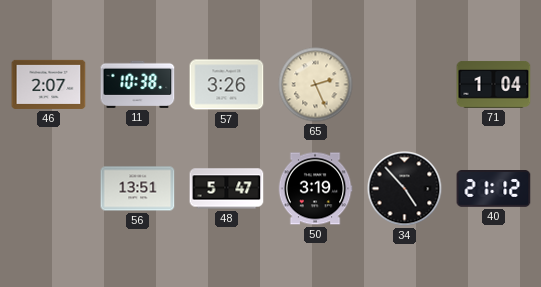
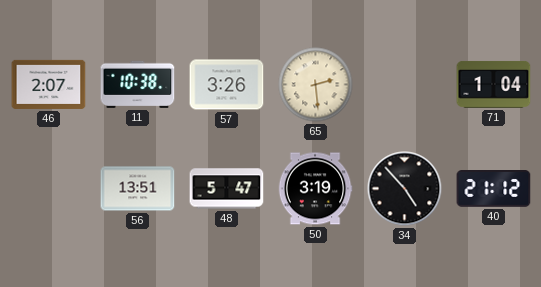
65: 2:26 -> 2:29 (316, 85)
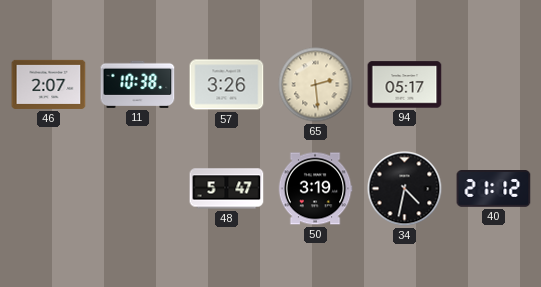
94: none -> 05:17 (405, 85)
71: 1:04 -> none (494, 84)
56: 13:51 -> none (138, 189)
34: 4:53 -> 4:32 (405, 189)
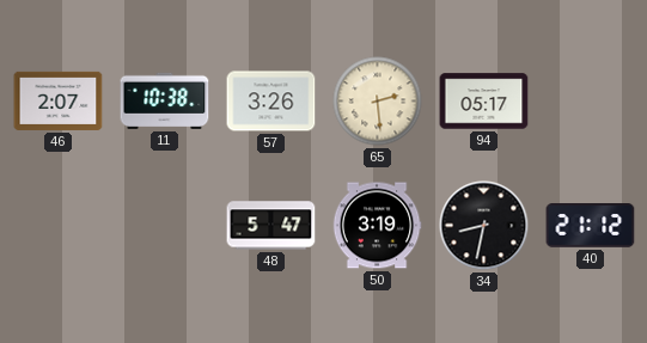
34: 4:32 -> 8:32 (484, 226)
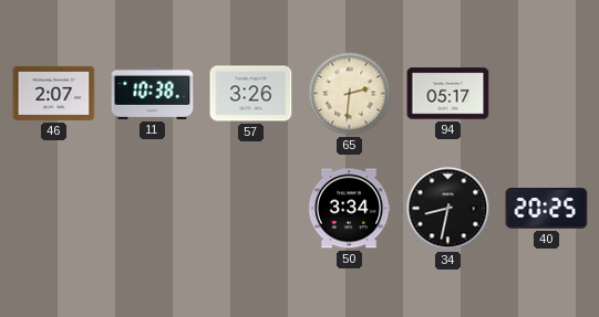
65: 2:29 -> 2:31 (350, 94)
48: 5:47 -> none (271, 226)
50: 3:19 -> 3:34 (349, 209)
40: 21:12 -> 20:25 (547, 209)
